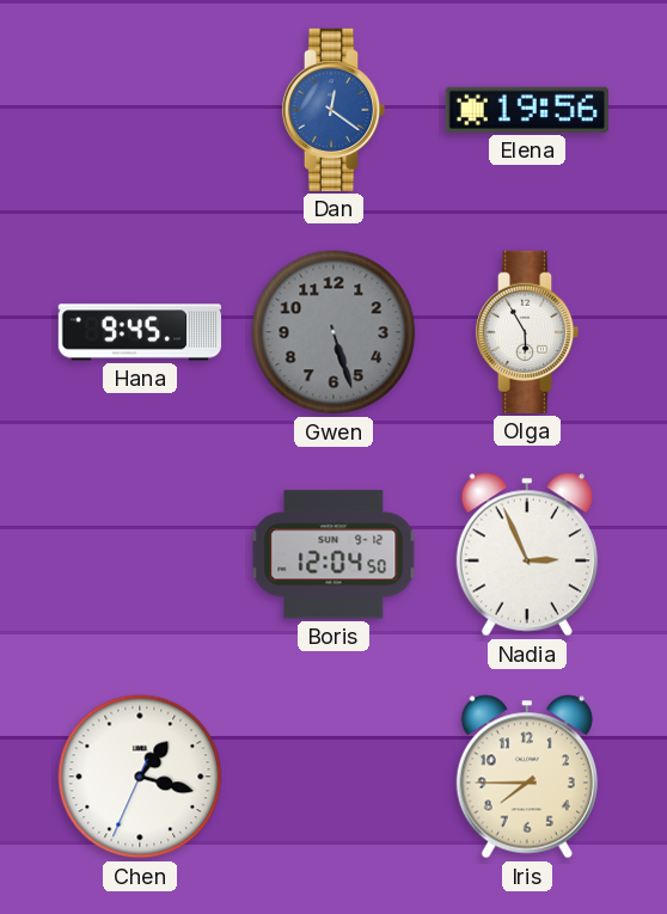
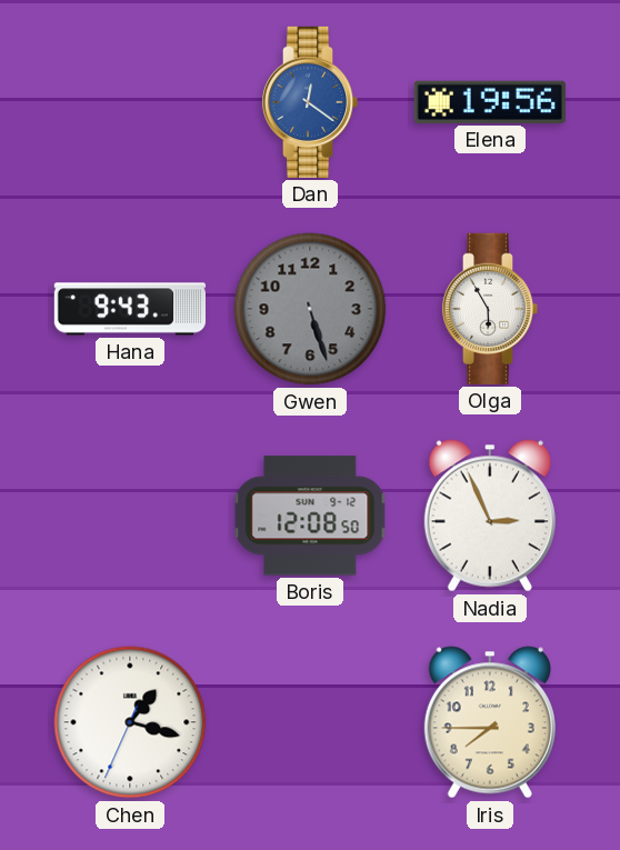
Hana: 9:45 -> 9:43 (129, 309)
Boris: 12:04 -> 12:08 (310, 516)
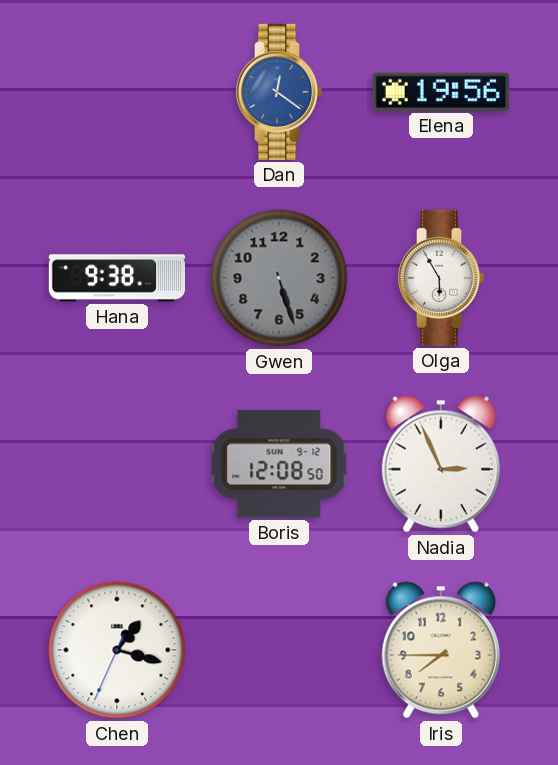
Hana: 9:43 -> 9:38 (116, 278)
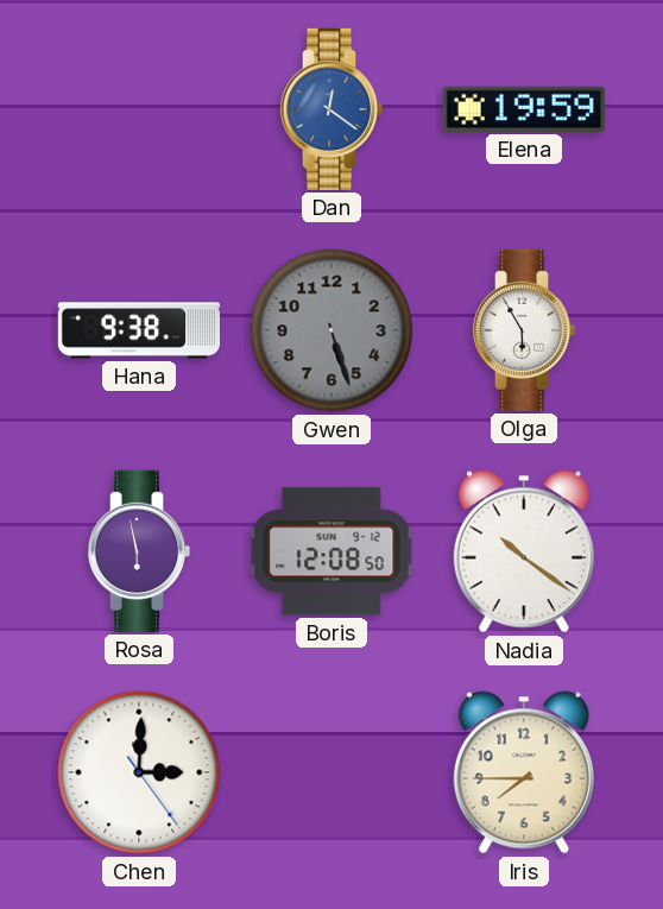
Elena: 19:56 -> 19:59 (524, 109)
Rosa: none -> 5:58 (139, 551)
Nadia: 2:56 -> 10:21 (524, 551)
Chen: 1:17 -> 3:00 (139, 772)
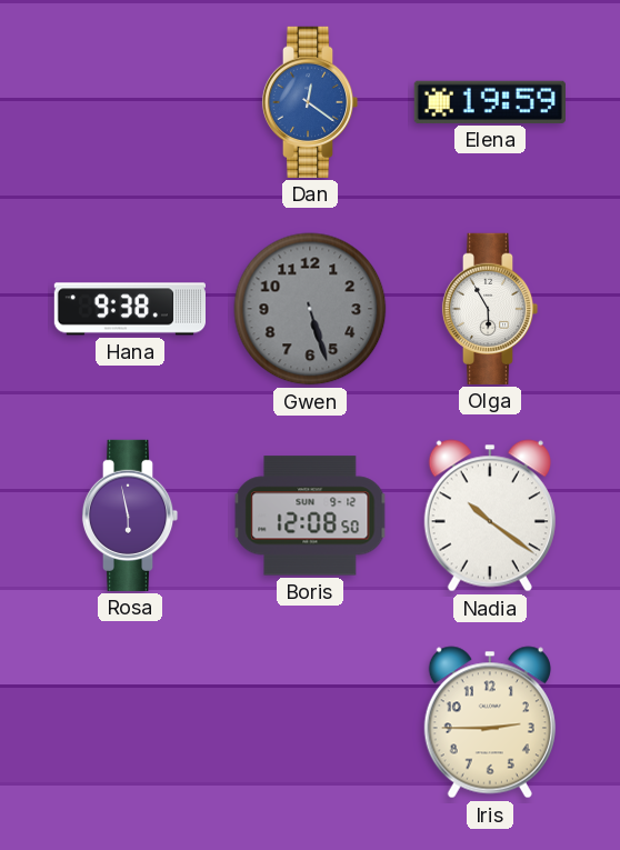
Chen: 3:00 -> none (139, 772)
Iris: 7:45 -> 2:45 (490, 722)
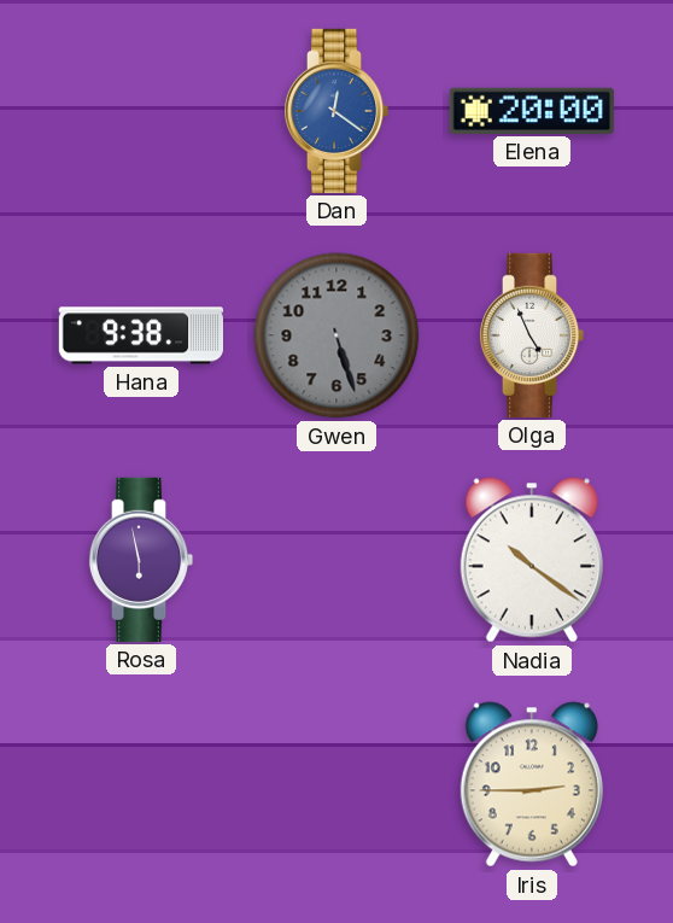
Elena: 19:59 -> 20:00 (532, 111)
Olga: 5:55 -> 4:56 (532, 335)
Boris: 12:08 -> none (310, 516)
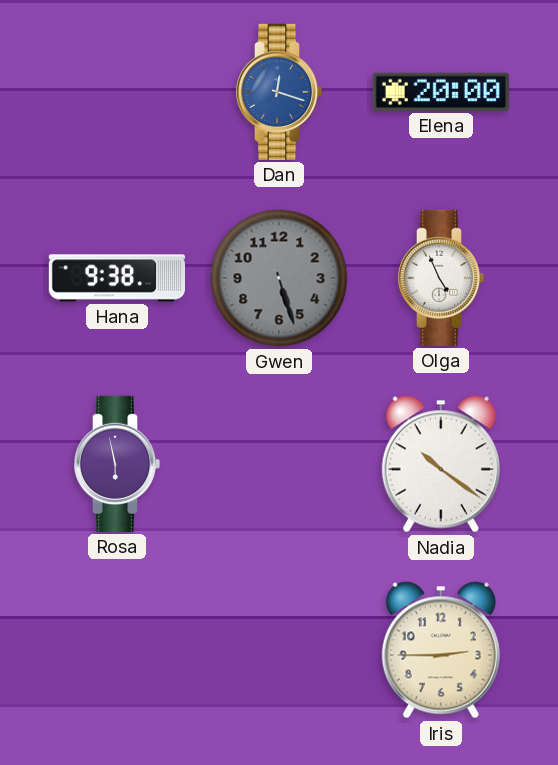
Dan: 12:21 -> 12:18 (279, 92)
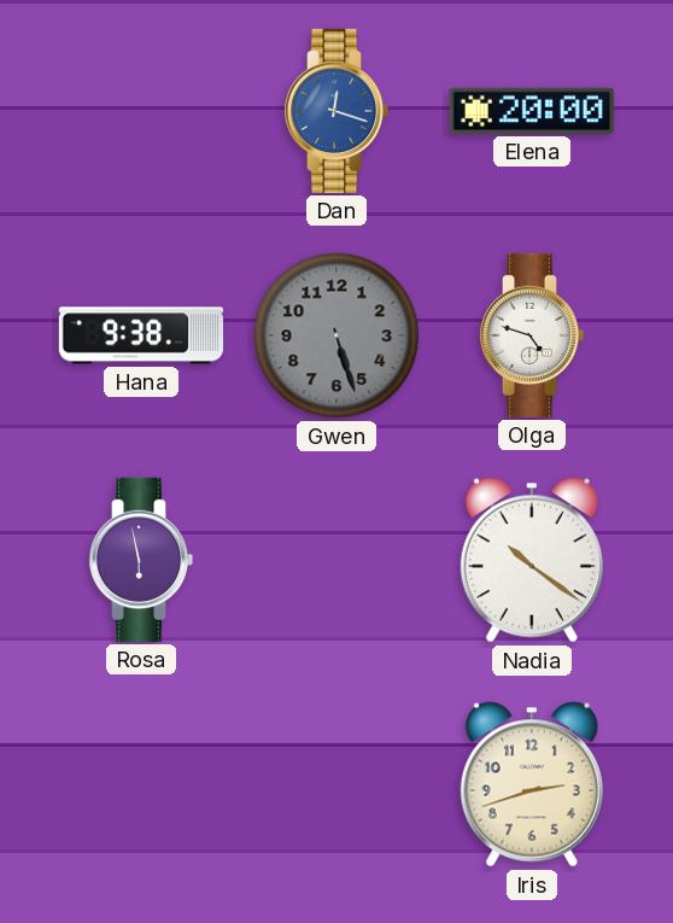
Olga: 4:56 -> 4:48 (532, 335)
Iris: 2:45 -> 2:42 (532, 784)
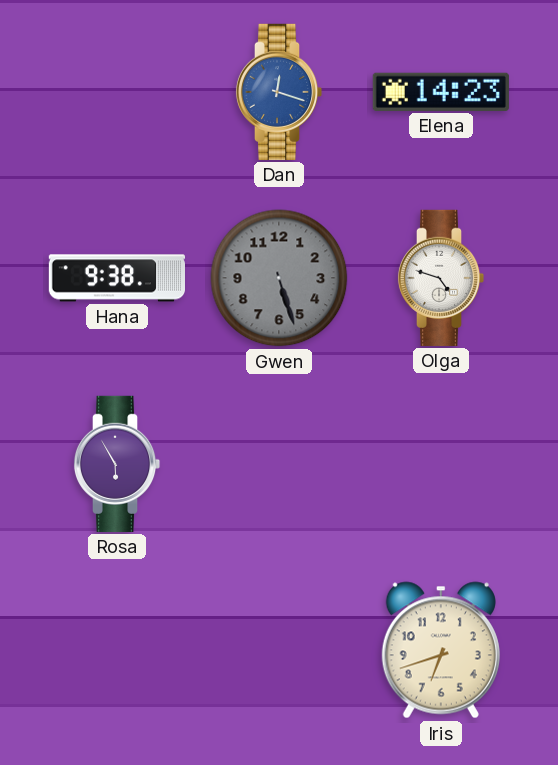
Elena: 20:00 -> 14:23 (441, 92)
Rosa: 5:58 -> 5:55 (117, 464)
Nadia: 10:21 -> none (532, 560)
Iris: 2:42 -> 6:42 (441, 650)
